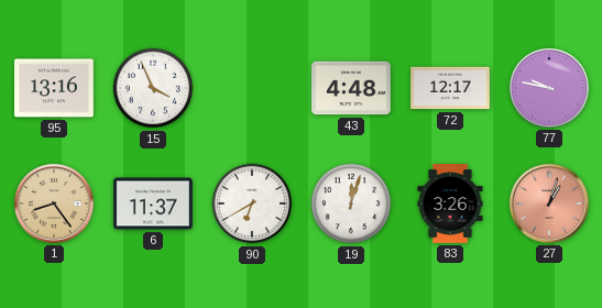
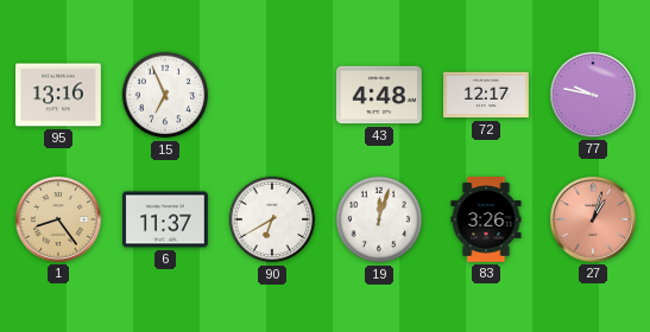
15: 3:56 -> 6:56 (165, 95)
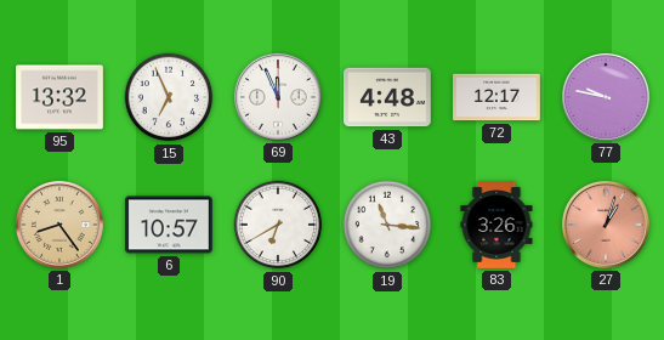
95: 13:16 -> 13:32 (61, 97)
69: none -> 11:56 (278, 97)
6: 11:37 -> 10:57 (170, 225)
19: 12:03 -> 11:16 (387, 225)
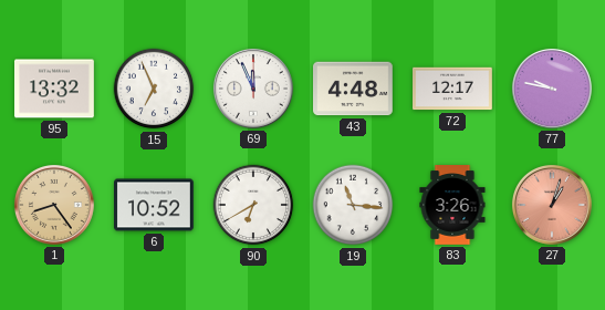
6: 10:57 -> 10:52 (155, 205)
